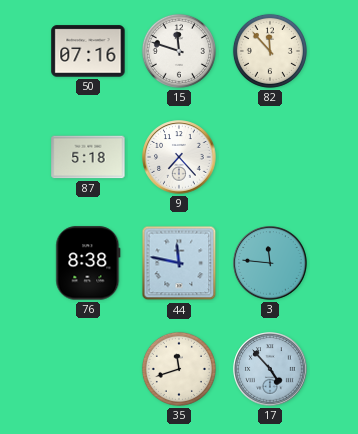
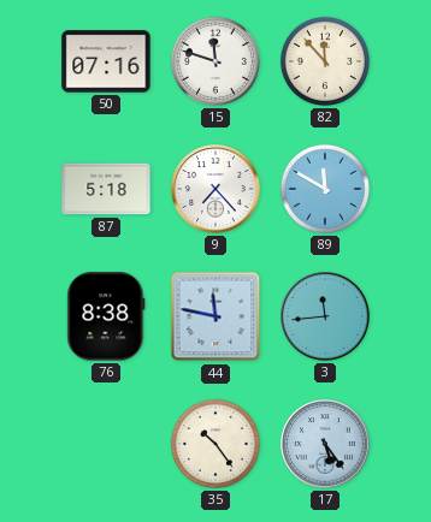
89: none -> 11:50 (325, 189)
3: 11:46 -> 11:44 (325, 316)
35: 11:42 -> 10:24 (215, 444)
17: 4:53 -> 5:24 (325, 444)
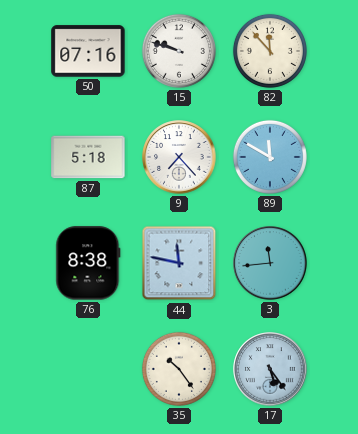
15: 11:48 -> 9:48 (179, 51)
